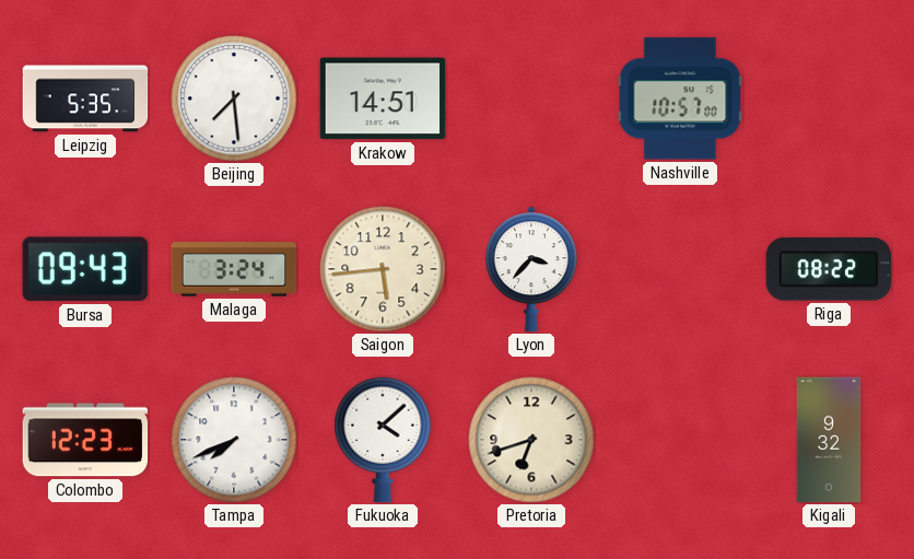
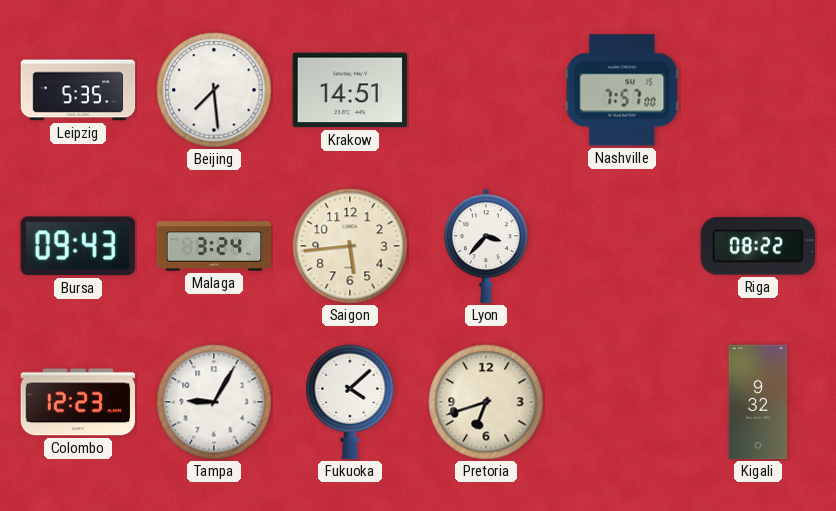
Nashville: 10:57 -> 7:57 (622, 90)
Tampa: 7:41 -> 9:05 (214, 402)
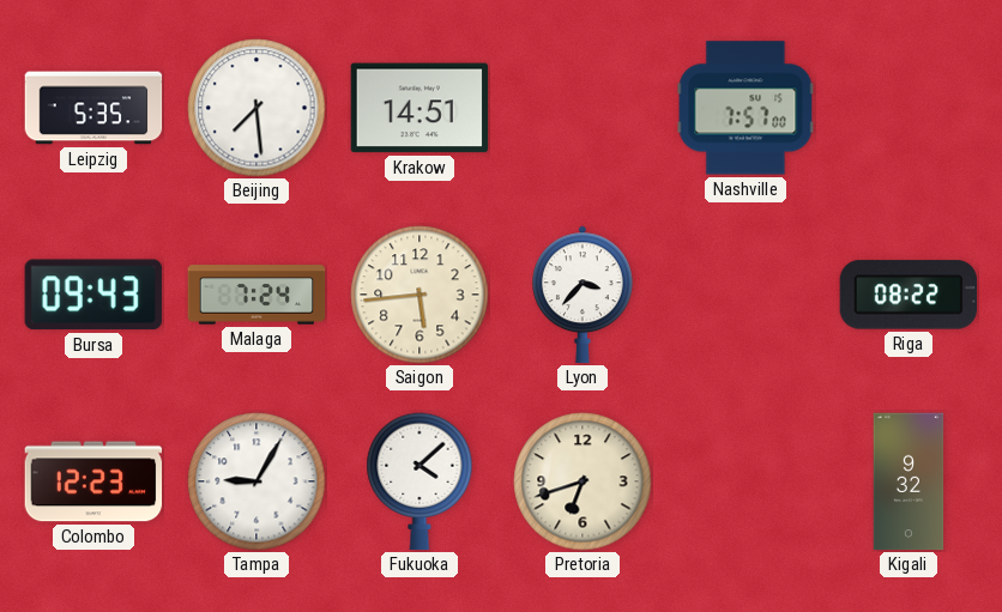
Malaga: 3:24 -> 7:24 (256, 295)
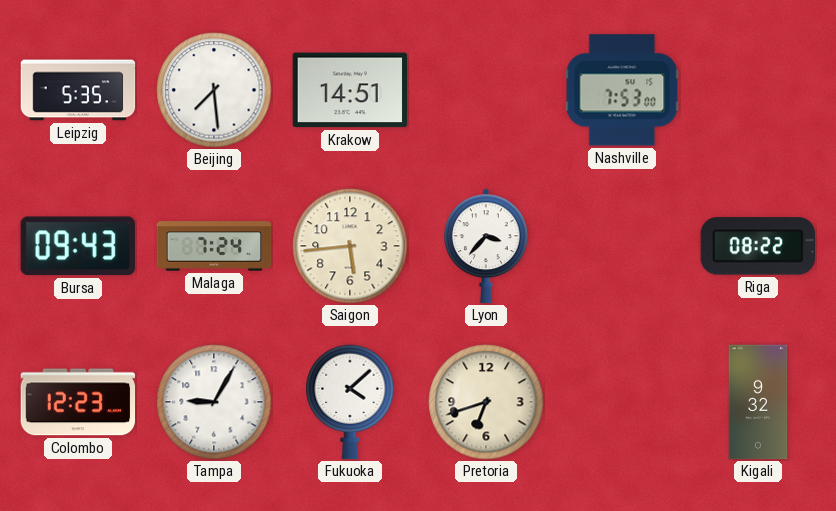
Nashville: 7:57 -> 7:53 (622, 90)
